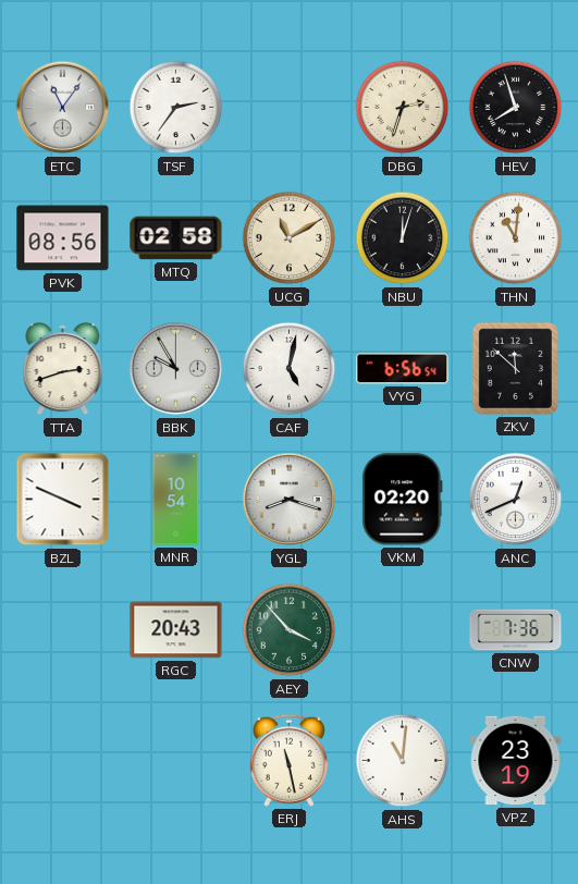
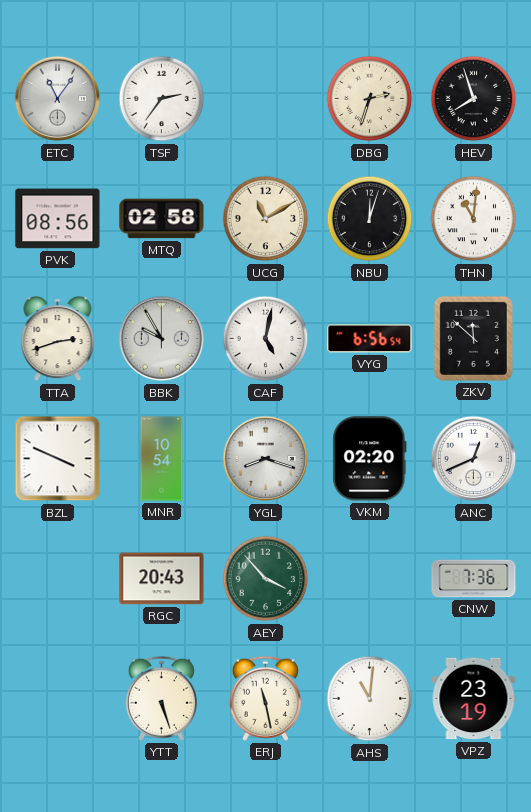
YTT: none -> 5:27 (161, 698)
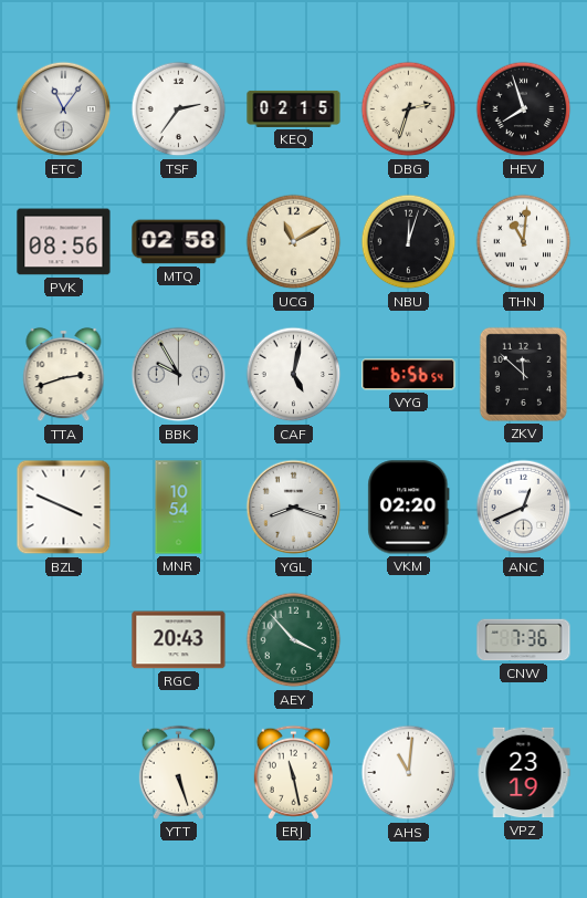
KEQ: none -> 02:15 (294, 108)
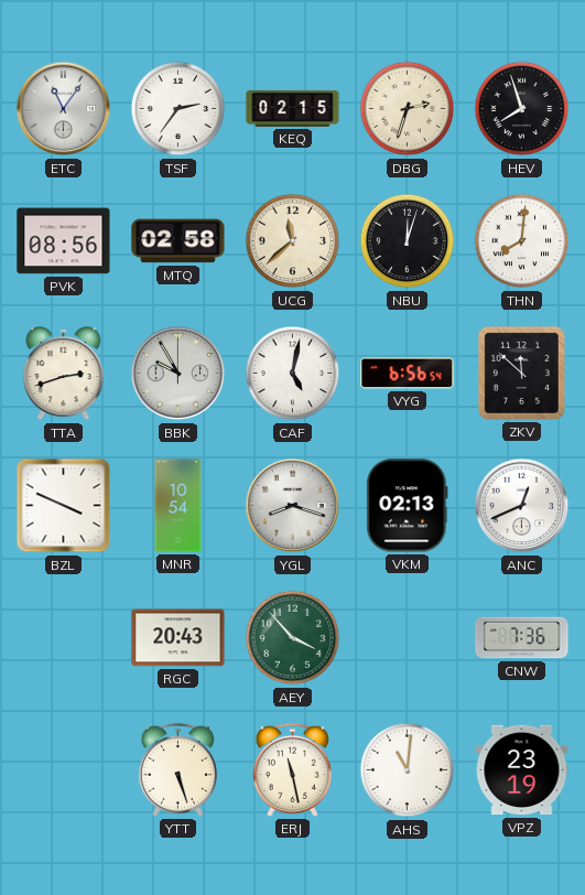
UCG: 11:10 -> 11:38 (293, 241)
THN: 11:01 -> 8:01 (522, 241)
VKM: 02:20 -> 02:13 (408, 506)
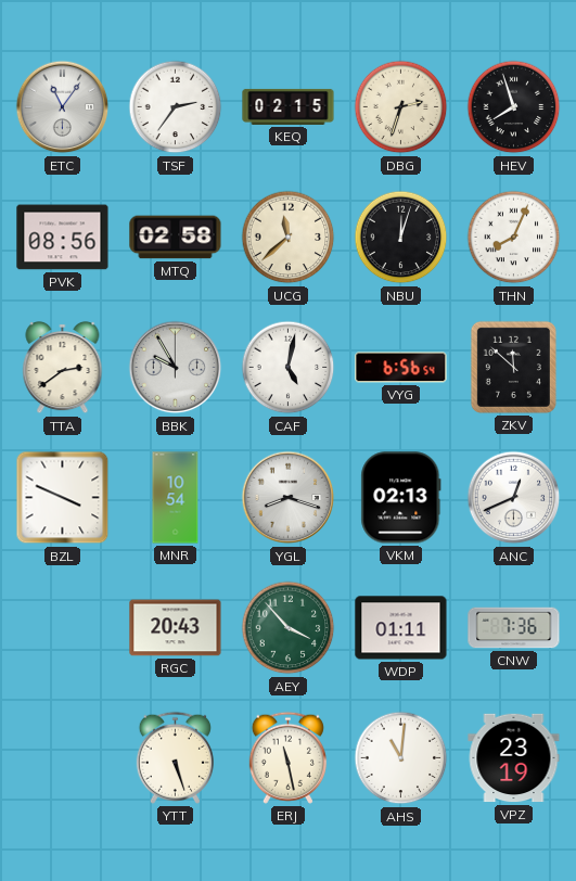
THN: 8:01 -> 8:04 (514, 238)
TTA: 2:42 -> 2:39 (63, 368)
WDP: none -> 01:11 (401, 628)
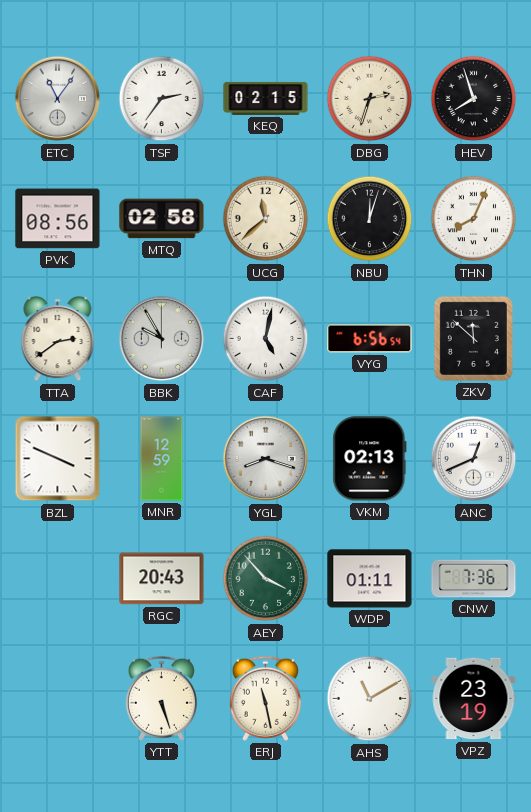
MNR: 10:54 -> 12:59 (162, 459)
AHS: 11:01 -> 11:10 (370, 699)
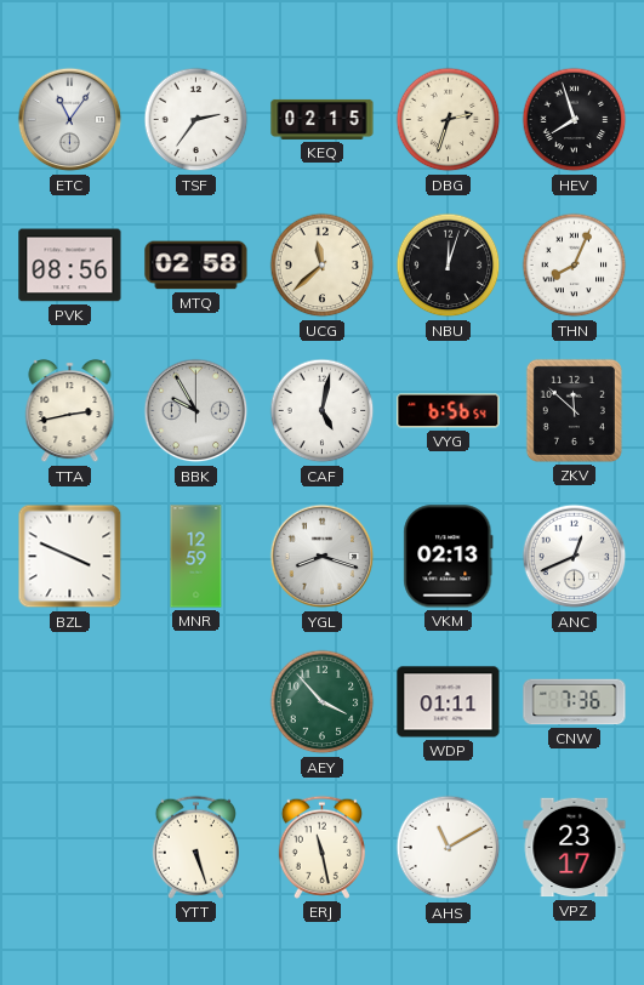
TTA: 2:39 -> 2:43 (70, 411)
RGC: 20:43 -> none (162, 579)
VPZ: 23:19 -> 23:17 (575, 848)
